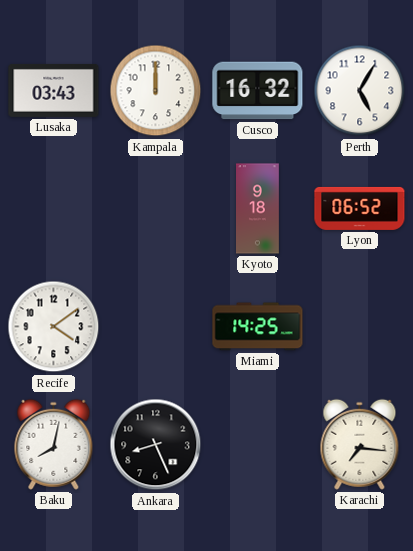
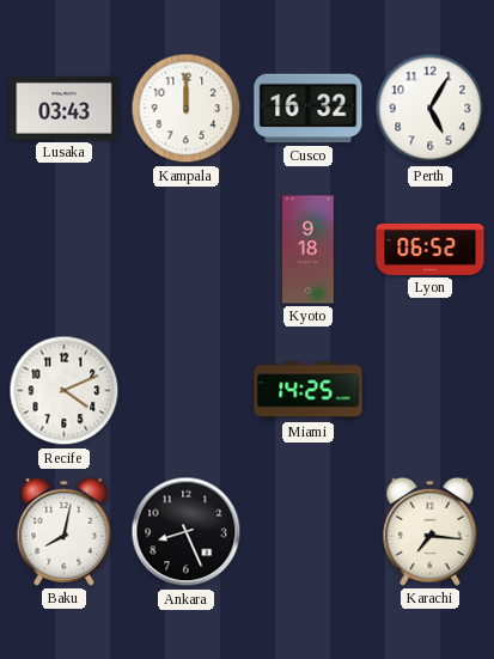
Recife: 4:09 -> 4:11 (65, 391)
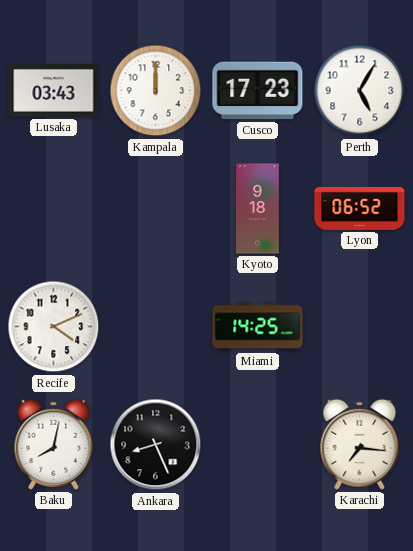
Cusco: 16:32 -> 17:23 (258, 91)
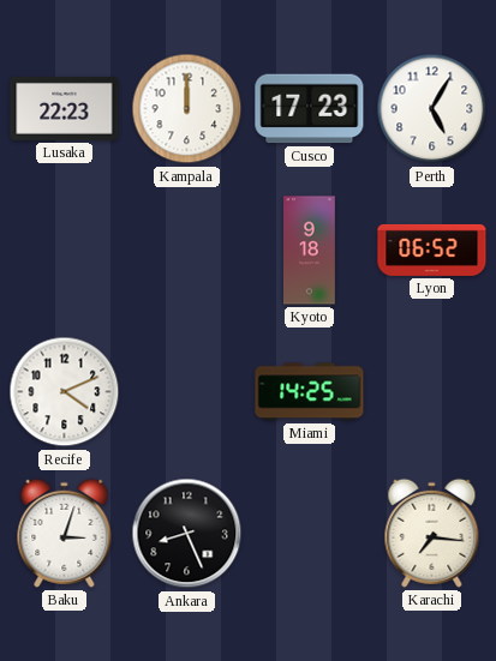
Lusaka: 03:43 -> 22:23 (65, 108)
Baku: 8:02 -> 3:03 (65, 533)
